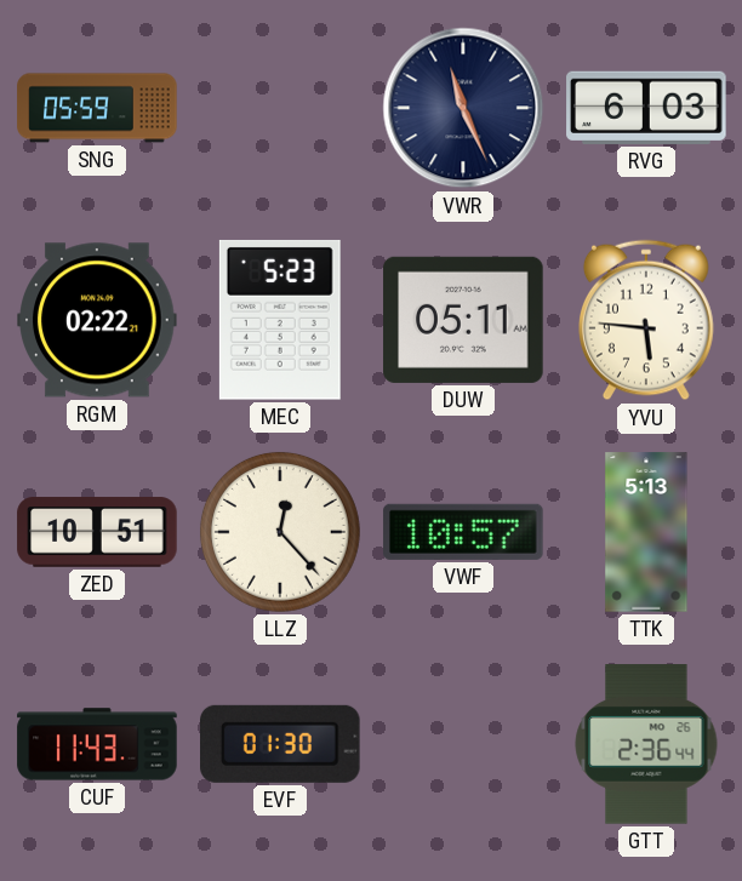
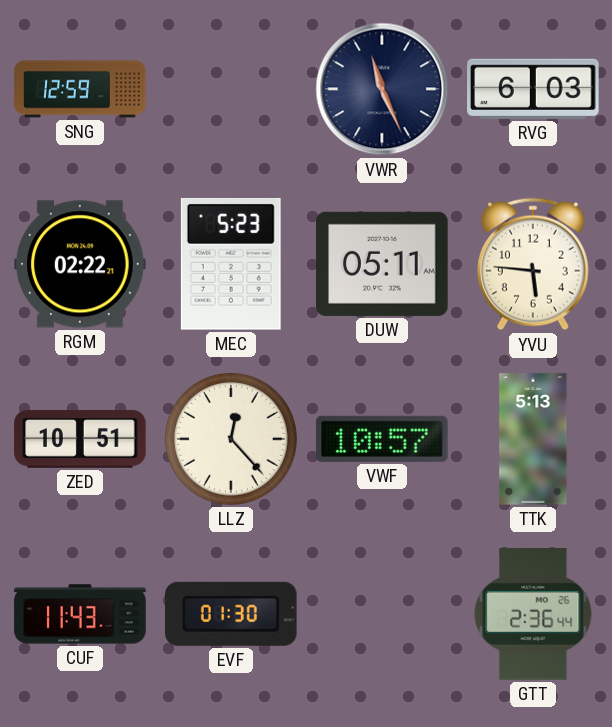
SNG: 05:59 -> 12:59 (80, 89)
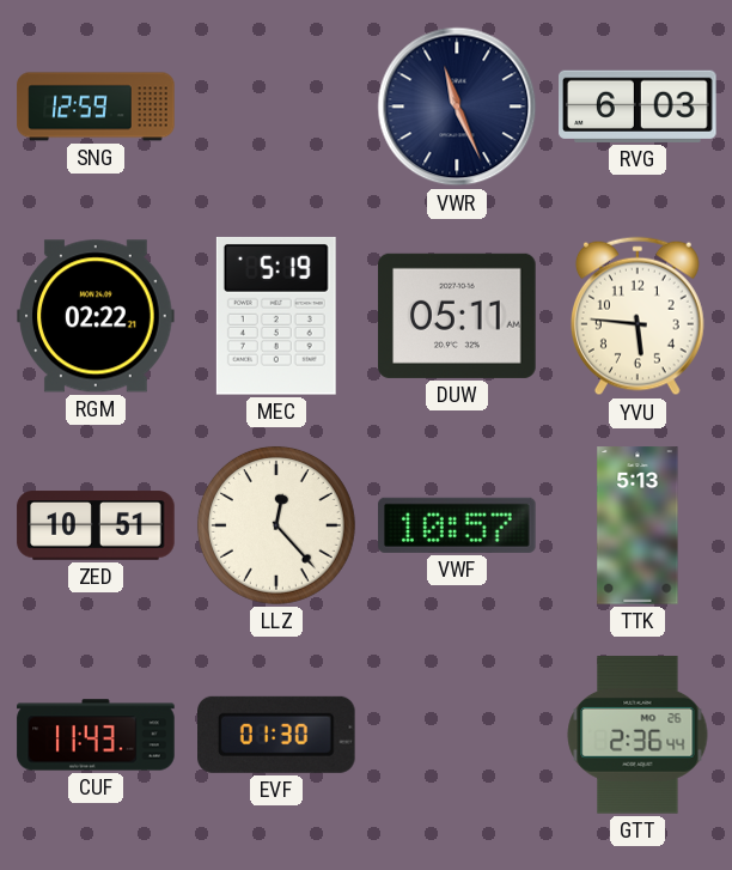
MEC: 5:23 -> 5:19 (276, 316)
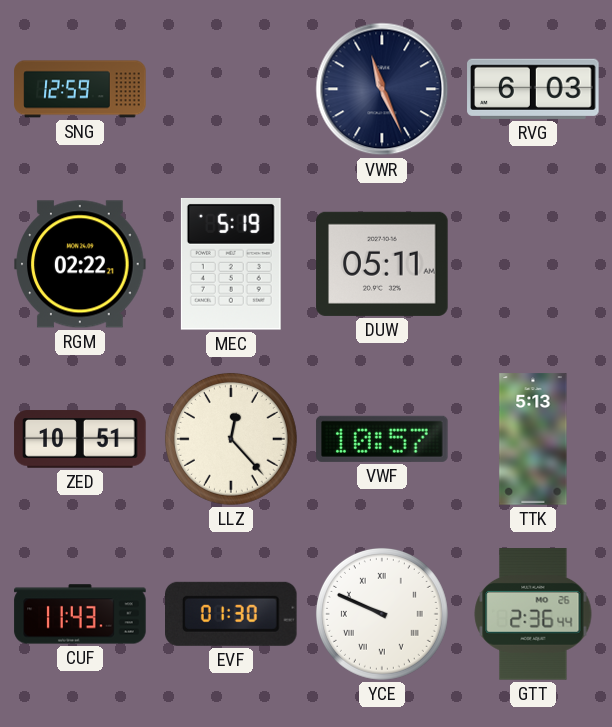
YVU: 5:46 -> none (638, 316)
YCE: none -> 9:49 (382, 614)
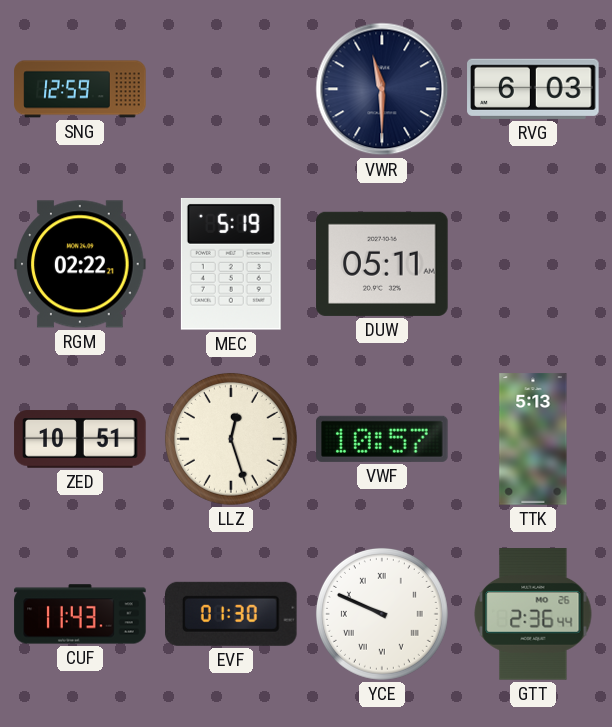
VWR: 11:26 -> 11:30 (382, 89)
LLZ: 12:23 -> 12:27 (231, 439)
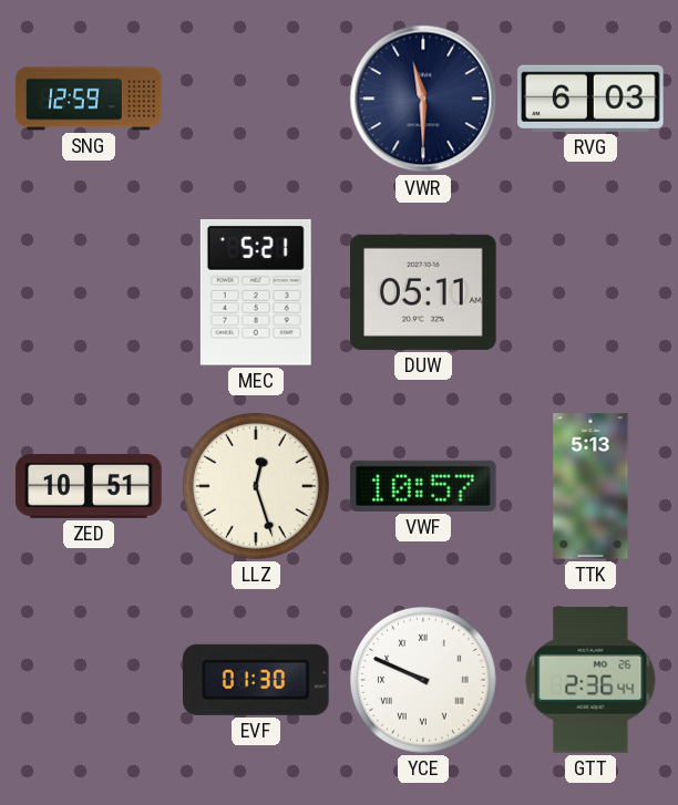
RGM: 02:22 -> none (80, 264)
MEC: 5:19 -> 5:21 (256, 292)
CUF: 11:43 -> none (80, 614)
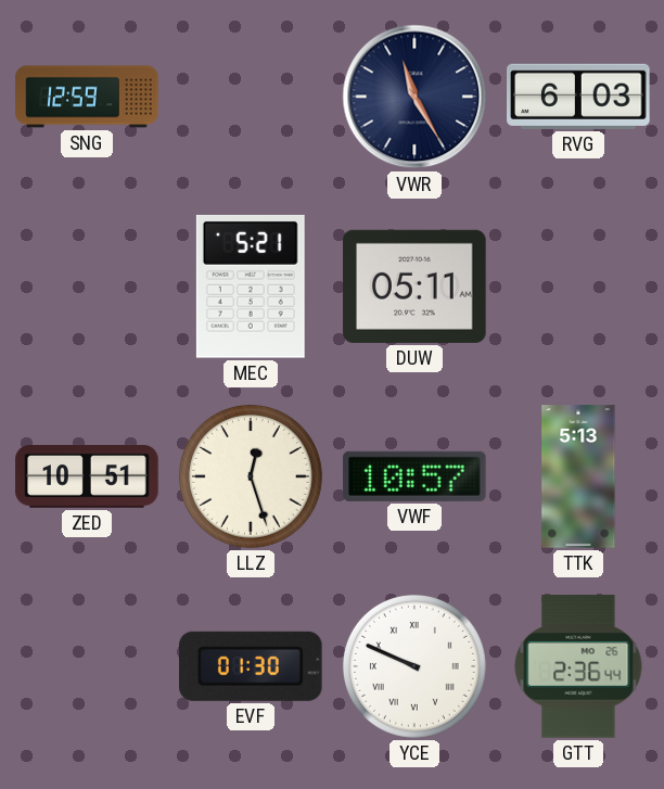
VWR: 11:30 -> 11:25 (414, 97)
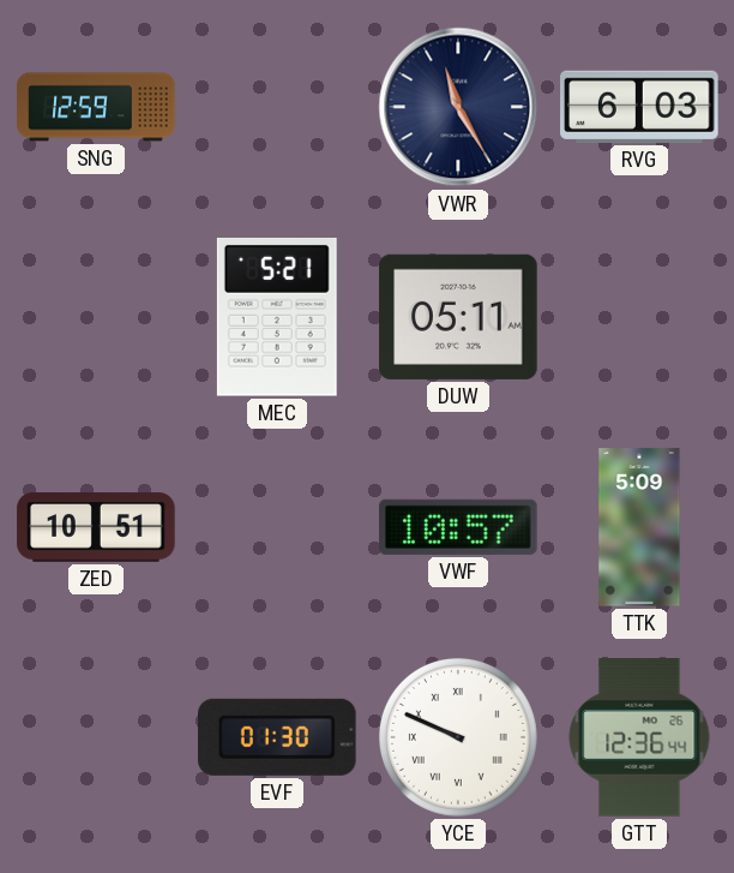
LLZ: 12:27 -> none (251, 476)
TTK: 5:13 -> 5:09 (639, 527)
GTT: 2:36 -> 12:36 (639, 737)
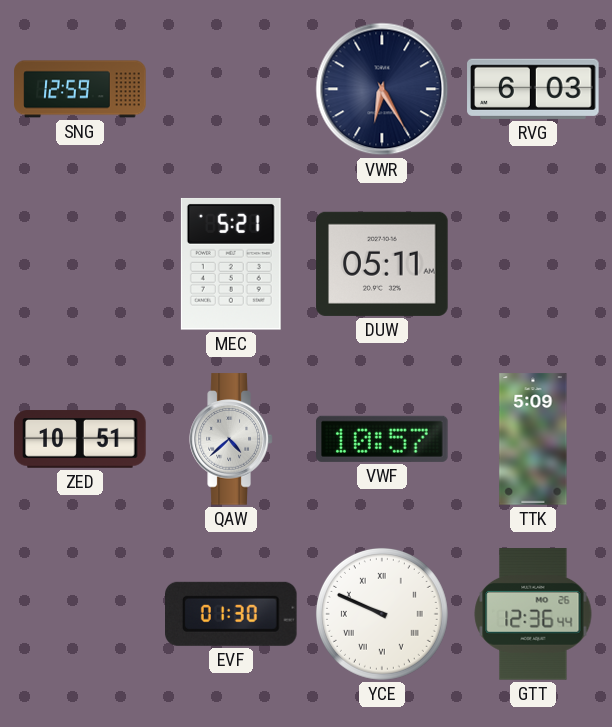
VWR: 11:25 -> 6:25 (382, 89)
QAW: none -> 4:38 (231, 439)
